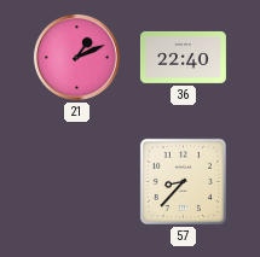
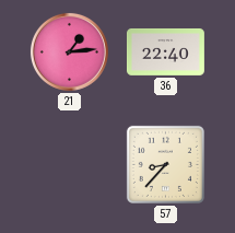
21: 1:11 -> 1:14 (69, 51)
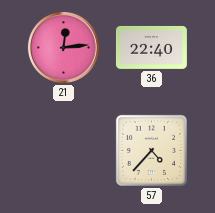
21: 1:14 -> 12:14 (63, 47)
57: 8:37 -> 4:37 (151, 150)
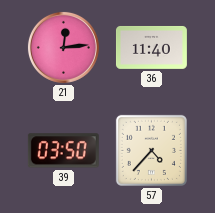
36: 22:40 -> 11:40 (151, 47)
39: none -> 03:50 (63, 151)
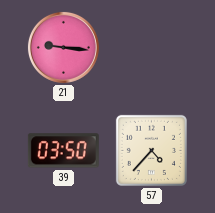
21: 12:14 -> 9:16 (63, 47)
36: 11:40 -> none (151, 47)
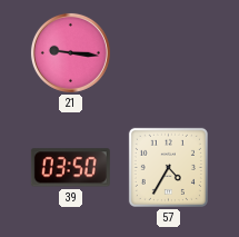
57: 4:37 -> 4:35 (168, 167)
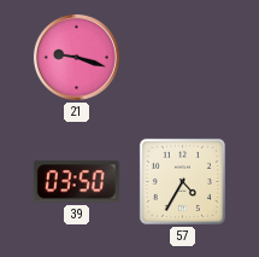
21: 9:16 -> 9:18 (76, 57)
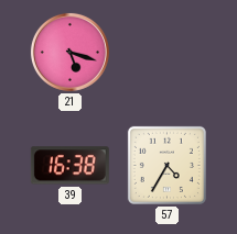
21: 9:18 -> 5:18 (69, 52)
39: 03:50 -> 16:38 (69, 166)
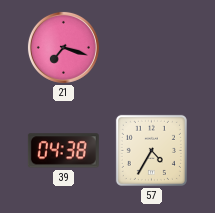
21: 5:18 -> 7:18 (63, 47)
39: 16:38 -> 04:38 (63, 151)
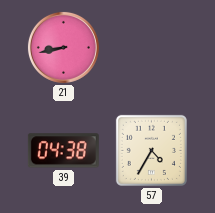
21: 7:18 -> 8:43 (63, 47)
